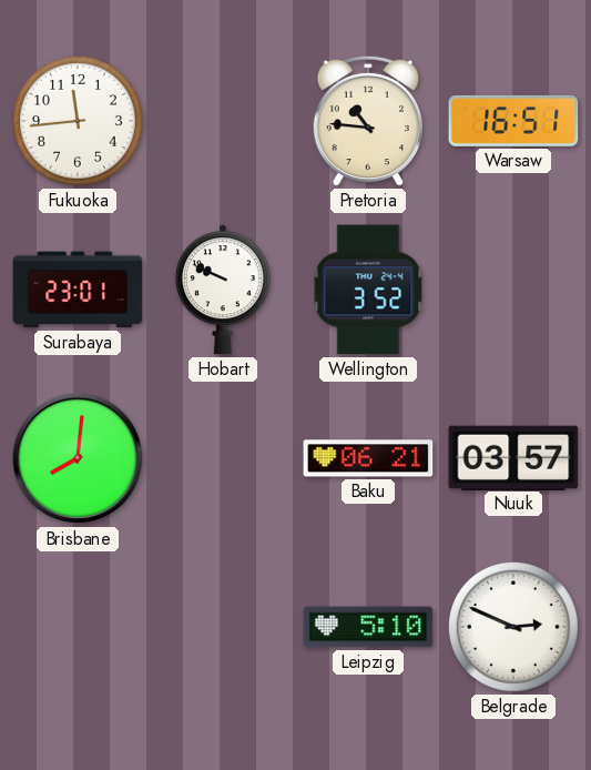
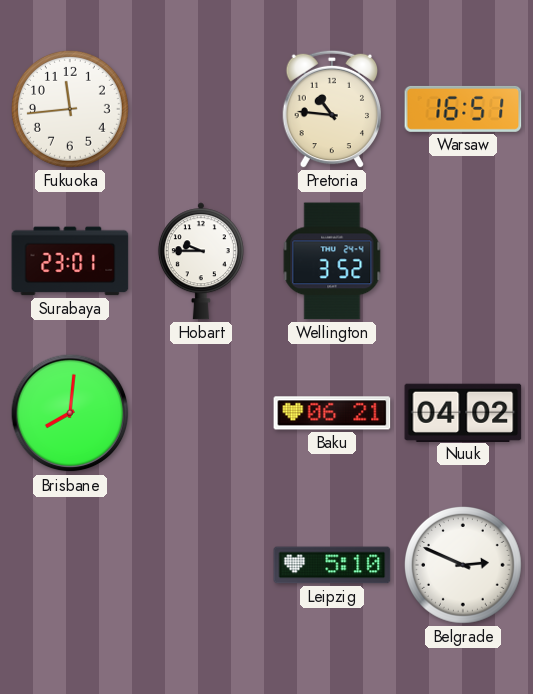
Hobart: 9:49 -> 9:45 (201, 261)
Nuuk: 03:57 -> 04:02 (463, 412)
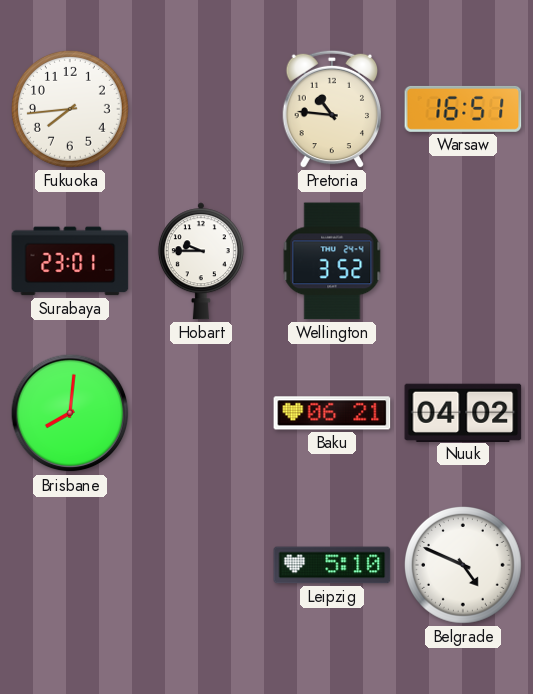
Fukuoka: 11:44 -> 7:44 (70, 109)
Belgrade: 2:49 -> 4:49 (463, 565)
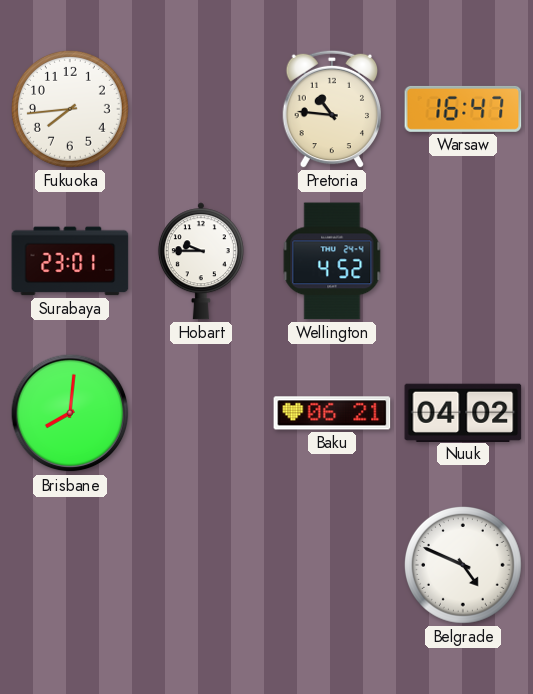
Warsaw: 16:51 -> 16:47 (463, 109)
Wellington: 3:52 -> 4:52 (332, 261)
Leipzig: 5:10 -> none (332, 565)
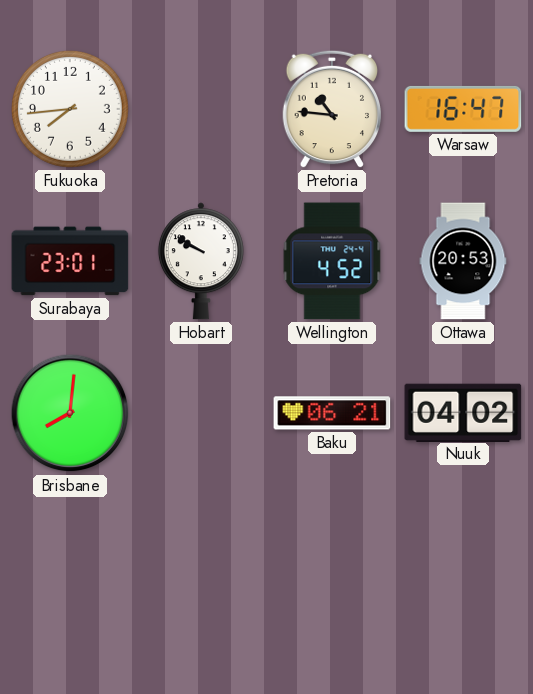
Hobart: 9:45 -> 9:50 (201, 261)
Ottawa: none -> 20:53 (463, 261)
Belgrade: 4:49 -> none (463, 565)
